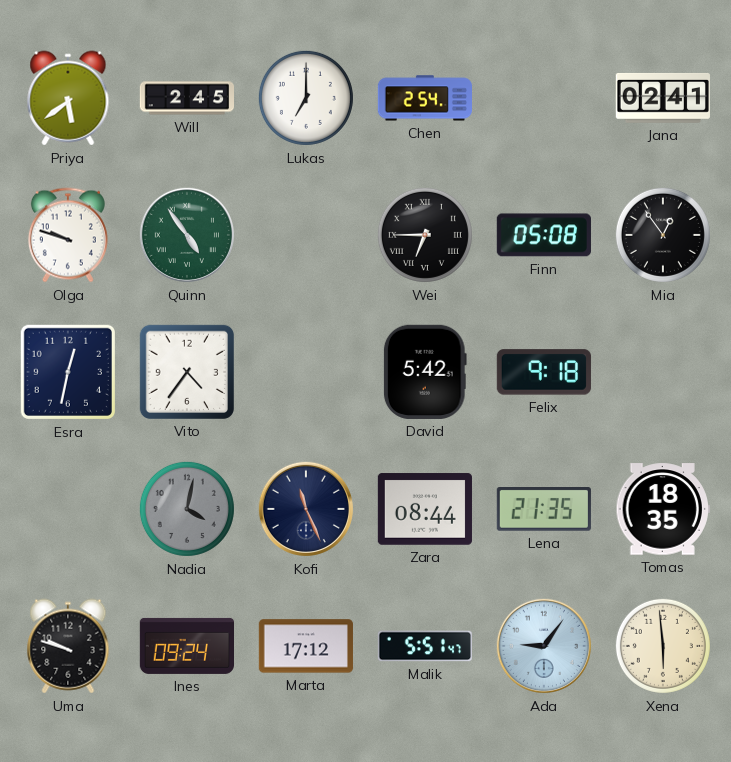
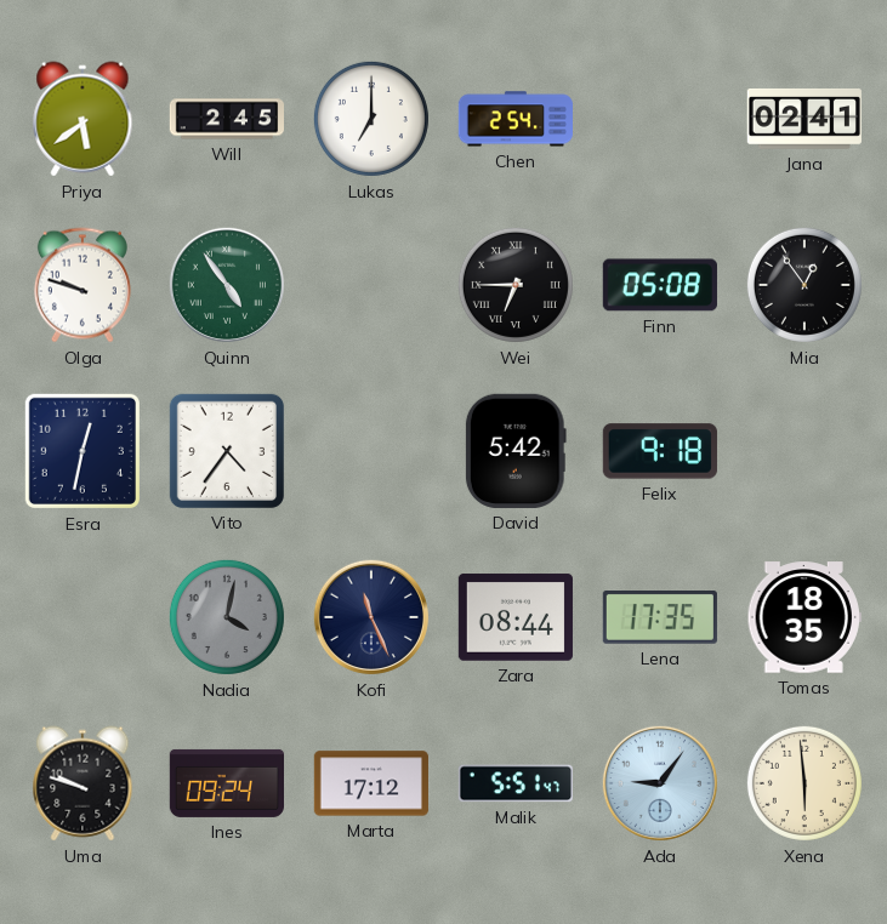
Lena: 21:35 -> 17:35 (660, 618)
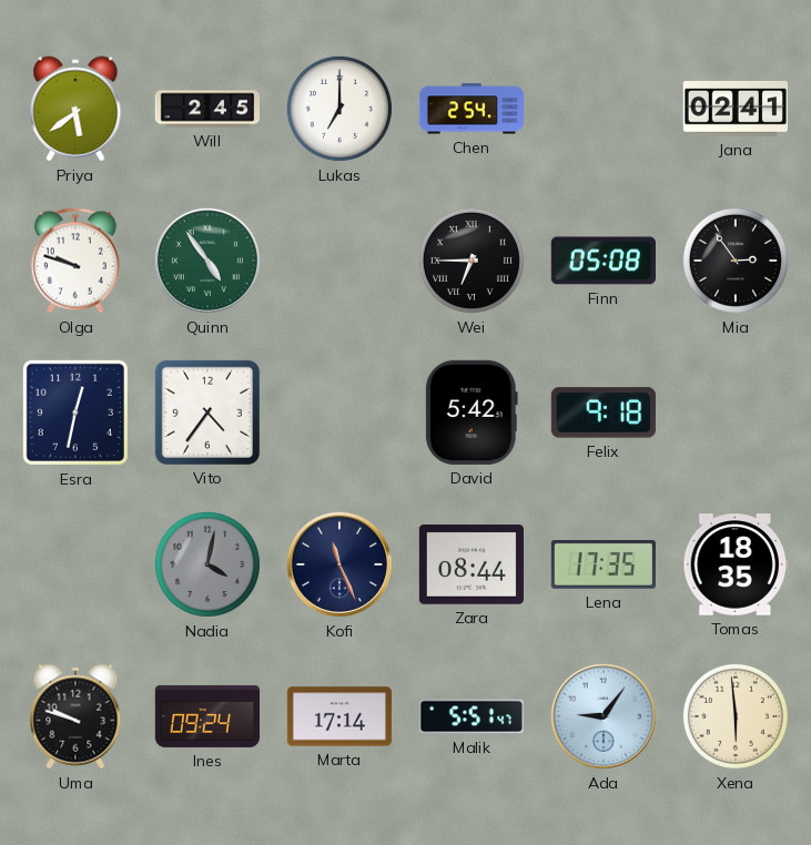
Mia: 12:54 -> 2:54 (736, 261)
Marta: 17:12 -> 17:14 (338, 716)
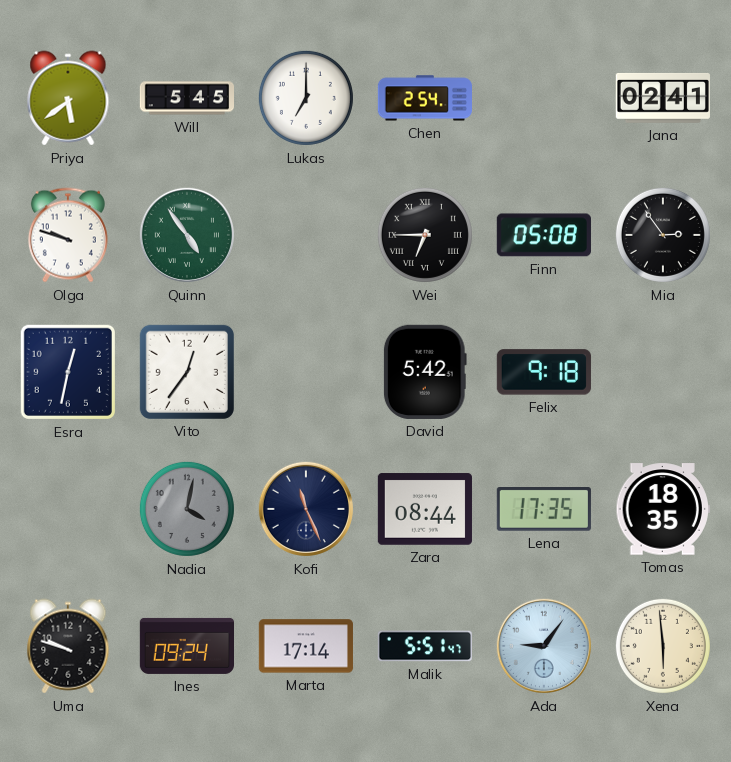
Will: 2:45 -> 5:45 (186, 98)
Vito: 4:36 -> 12:36 (187, 372)
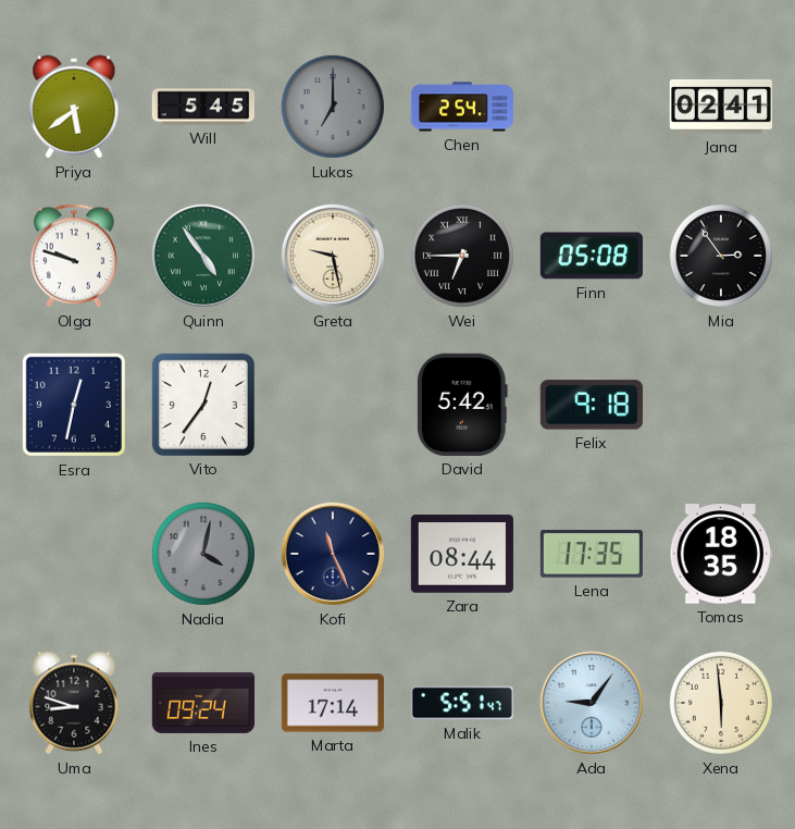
Lukas dial: white -> grey (333, 107)
Greta: none -> 9:28 (333, 256)
Uma: 9:48 -> 8:48 (74, 703)
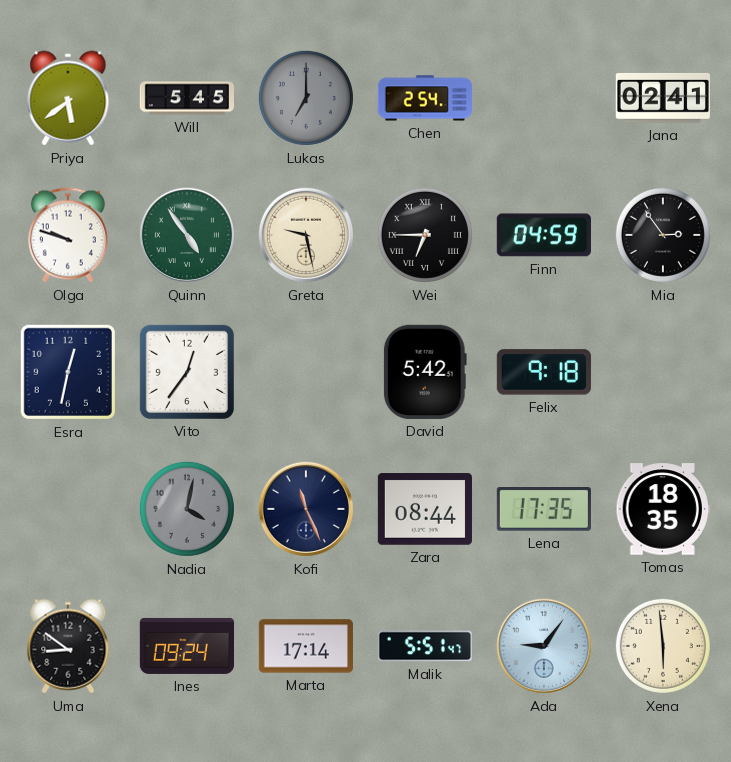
Finn: 05:08 -> 04:59 (544, 235)
Uma: 8:48 -> 8:51 (68, 646)
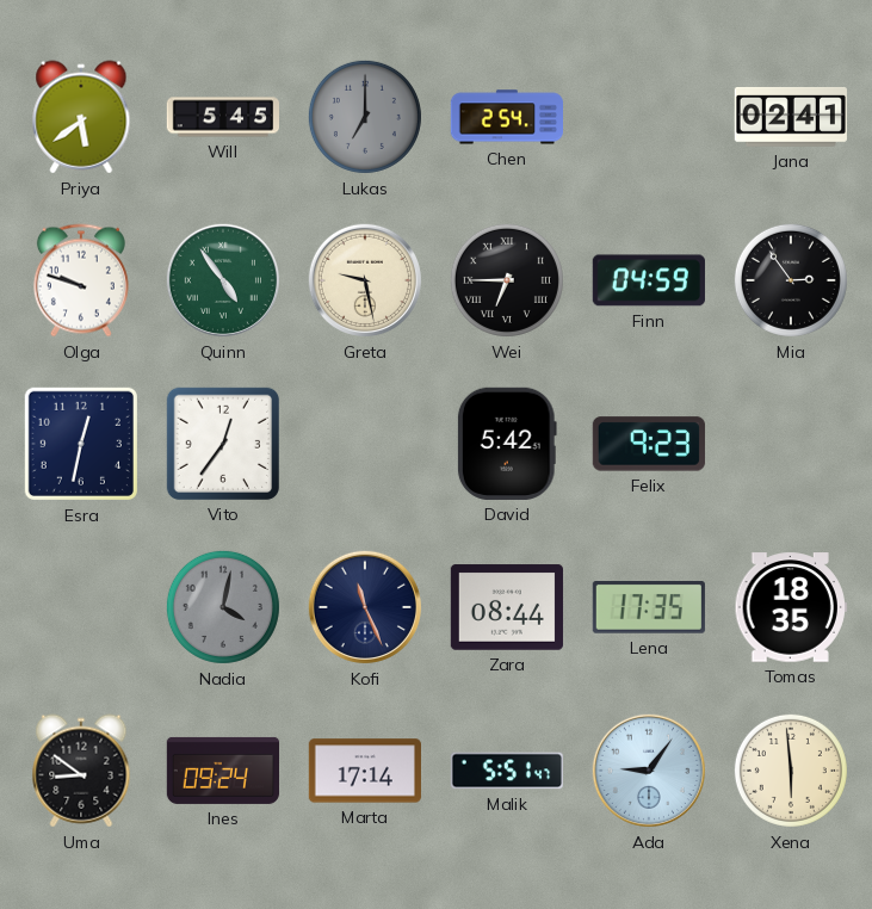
Felix: 9:18 -> 9:23 (649, 444)
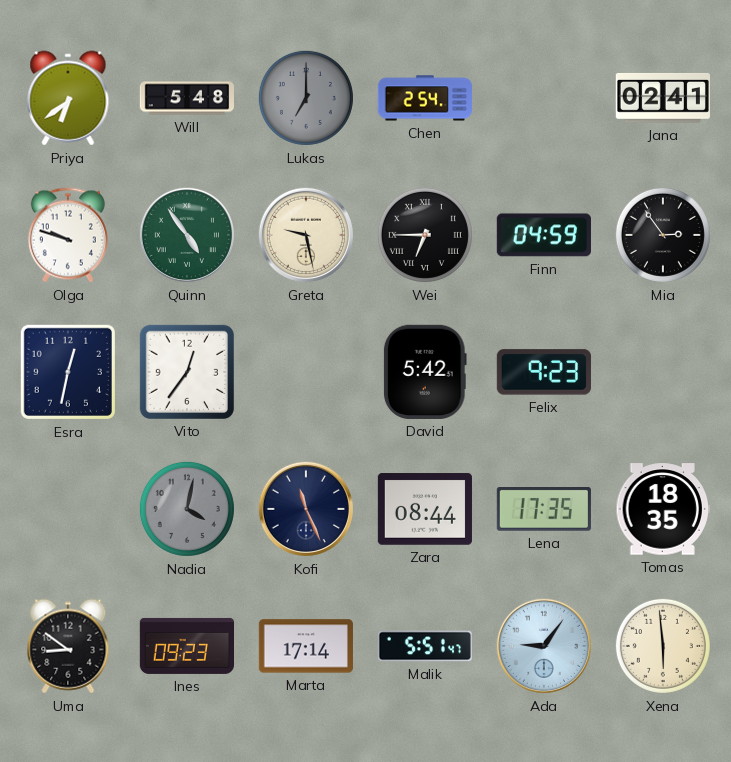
Priya: 5:39 -> 6:39 (68, 98)
Will: 5:45 -> 5:48 (186, 98)
Ines: 09:24 -> 09:23 (186, 646)
